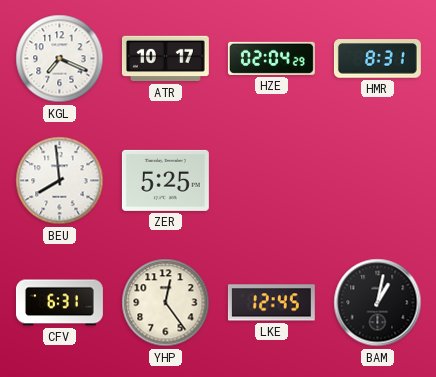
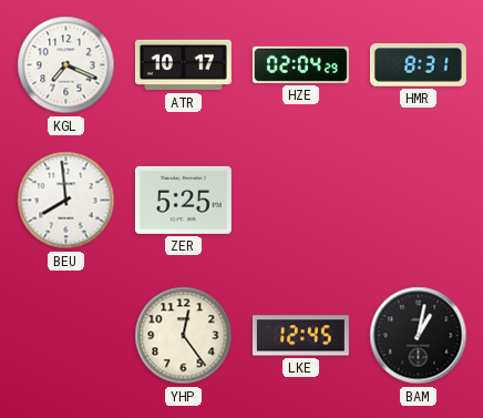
CFV: 6:31 -> none (59, 303)
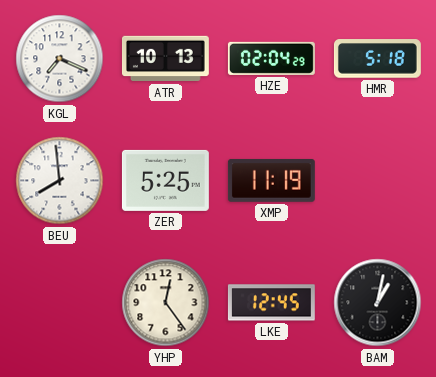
ATR: 10:17 -> 10:13 (165, 59)
HMR: 8:31 -> 5:18 (377, 59)
XMP: none -> 11:19 (271, 180)
